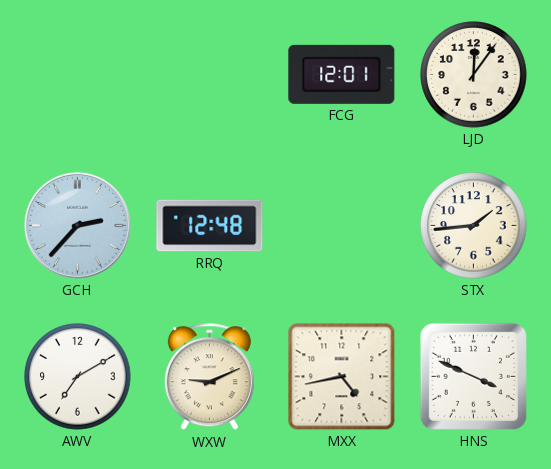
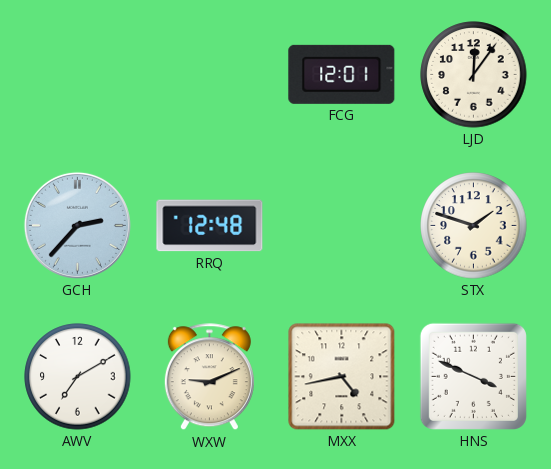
STX: 1:44 -> 1:48 (474, 226)
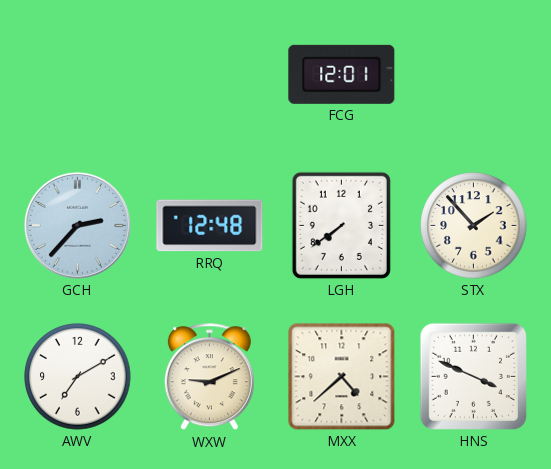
LJD: 12:06 -> none (474, 75)
LGH: none -> 7:39 (341, 225)
STX: 1:48 -> 1:53 (474, 226)
MXX: 4:43 -> 4:38 (342, 377)
